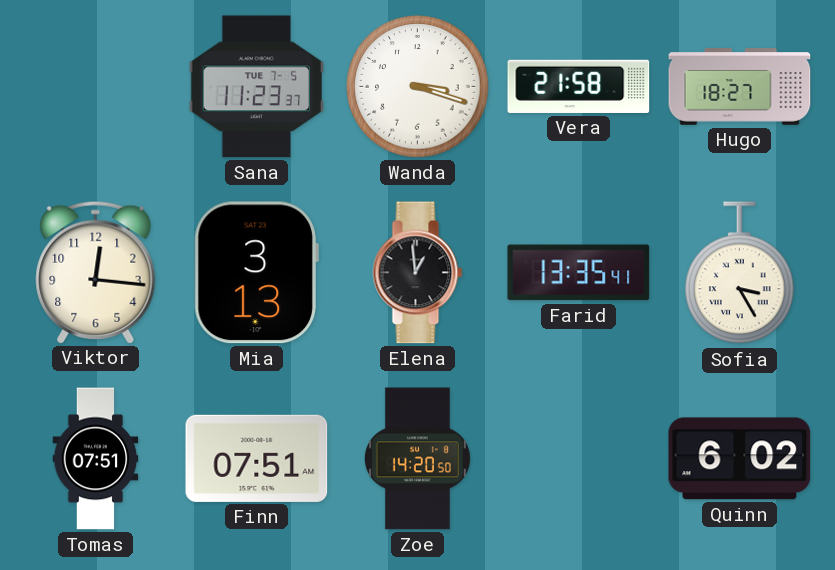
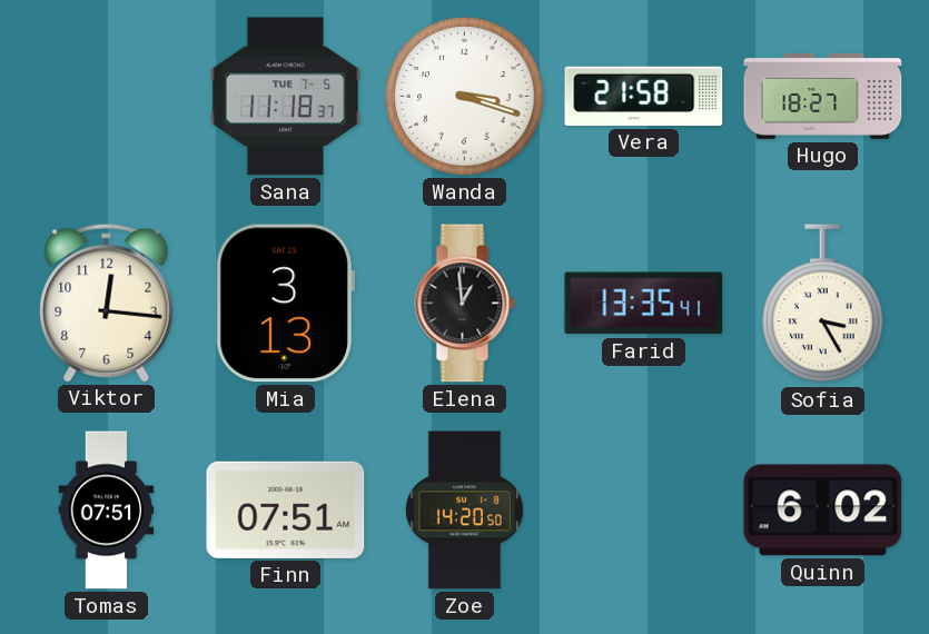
Sana: 11:23 -> 11:18 (285, 97)
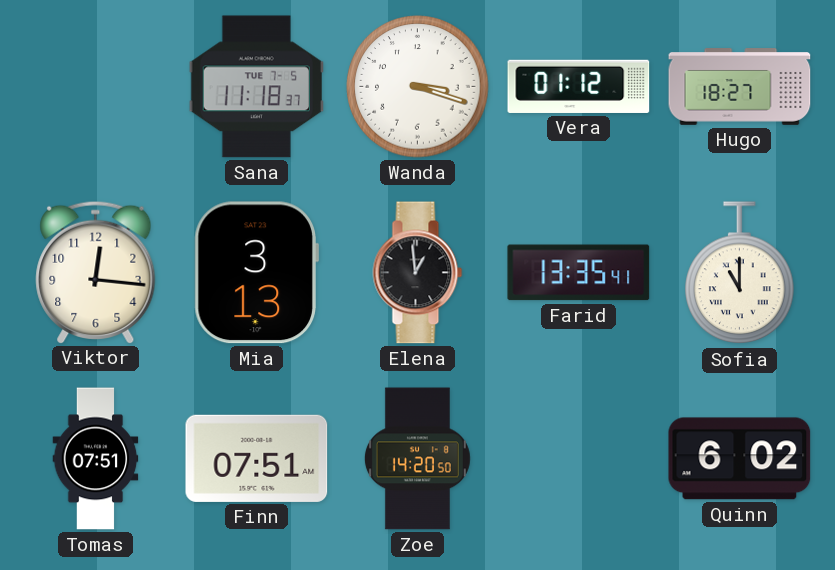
Vera: 21:58 -> 01:12 (579, 86)
Sofia: 3:25 -> 11:00 (740, 273)
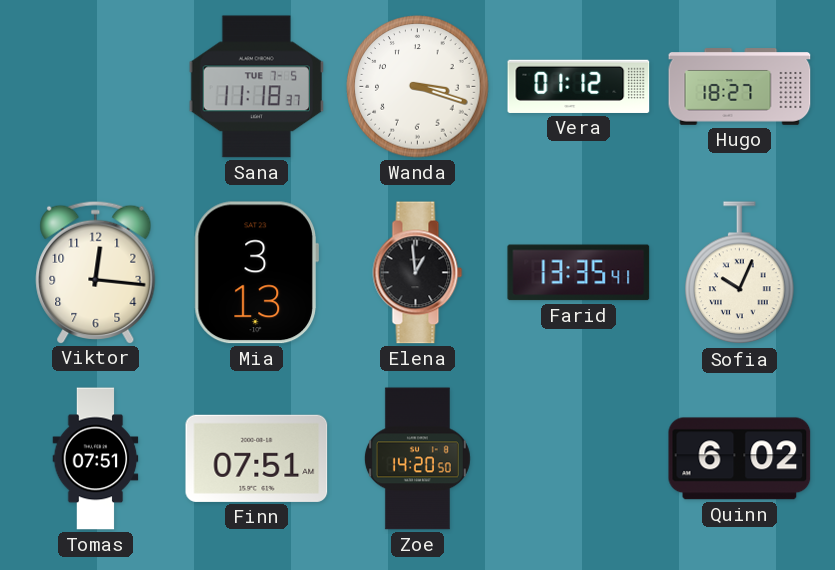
Sofia: 11:00 -> 10:04 (740, 273)
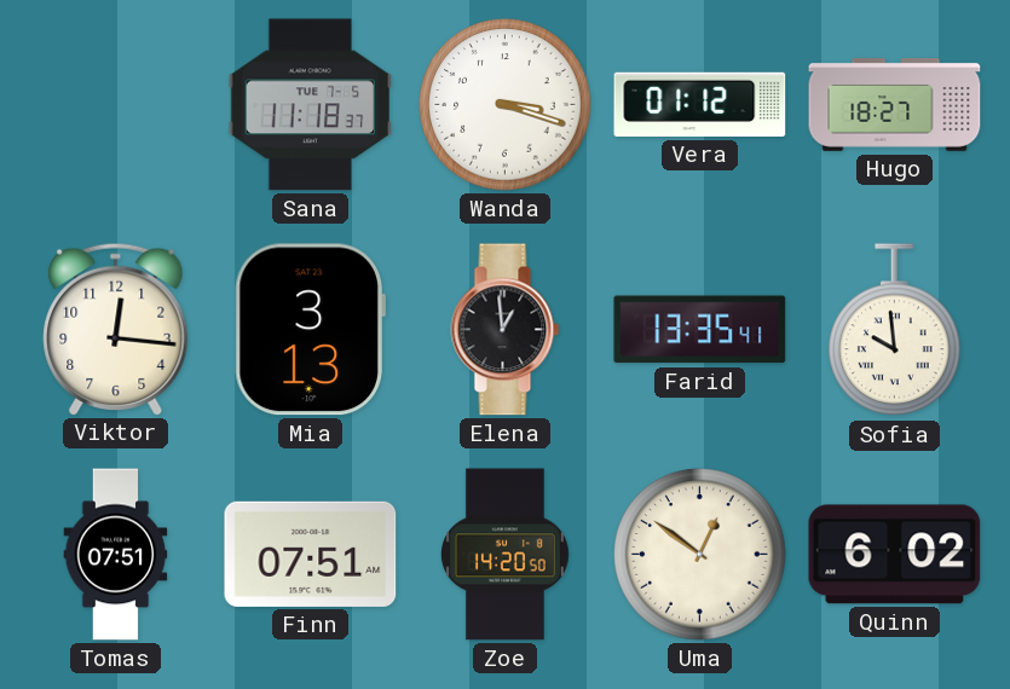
Sofia: 10:04 -> 9:59 (895, 330)
Uma: none -> 12:51 (700, 555)
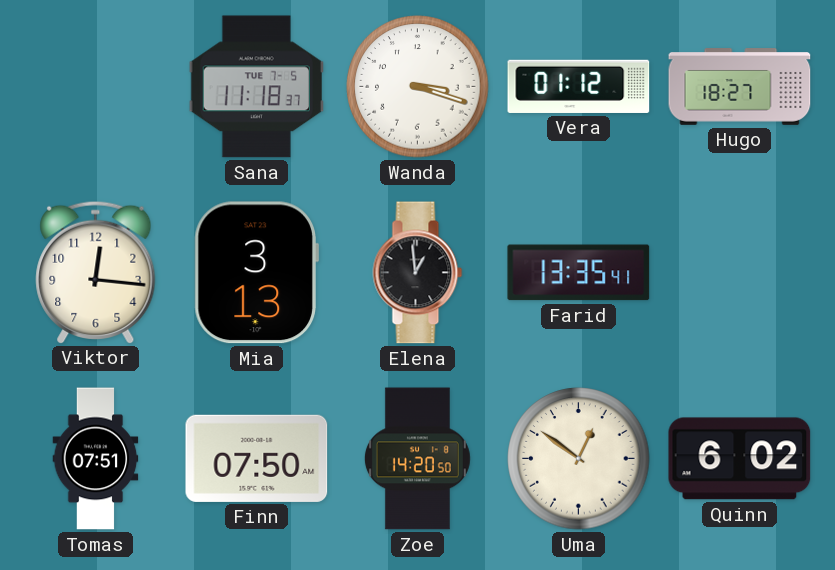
Sofia: 9:59 -> none (895, 330)
Finn: 07:51 -> 07:50 (257, 458)
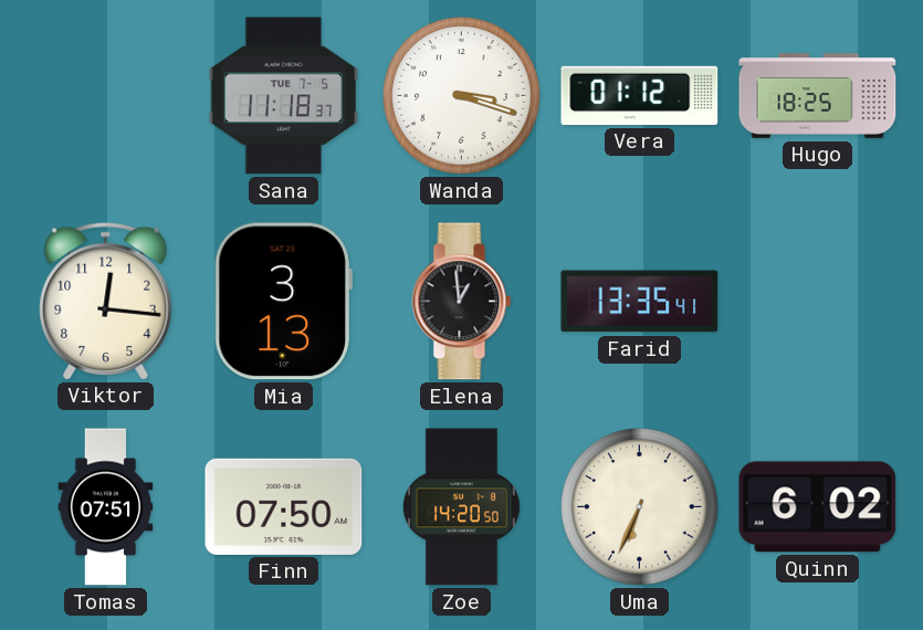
Hugo: 18:27 -> 18:25 (818, 96)
Uma: 12:51 -> 6:34 (640, 507)
